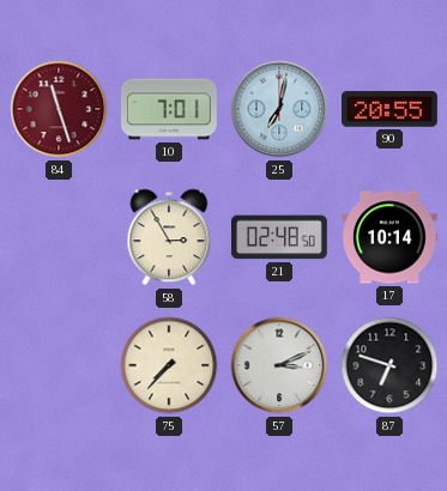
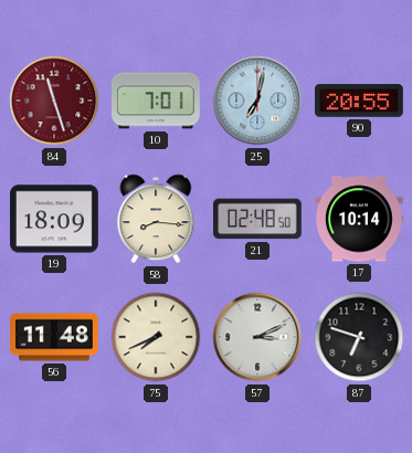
19: none -> 18:09 (55, 219)
58: 2:55 -> 8:16 (156, 219)
56: none -> 11:48 (55, 337)
75: 7:37 -> 7:41 (156, 337)
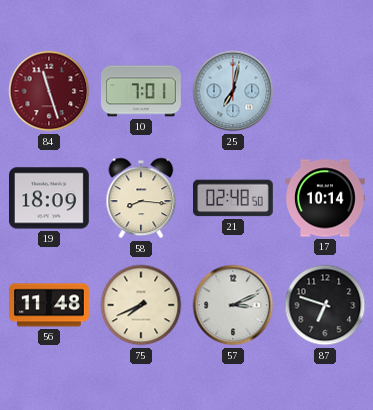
90: 20:55 -> none (360, 101)
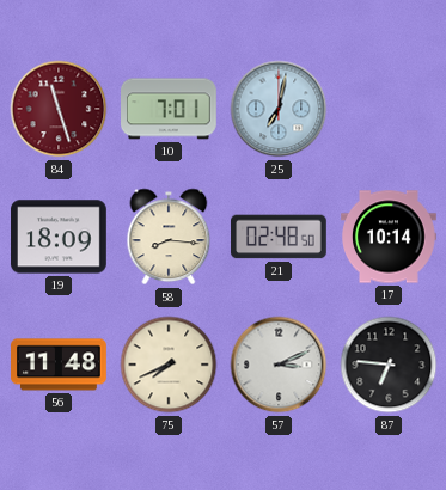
87: 6:48 -> 6:46 (389, 365)
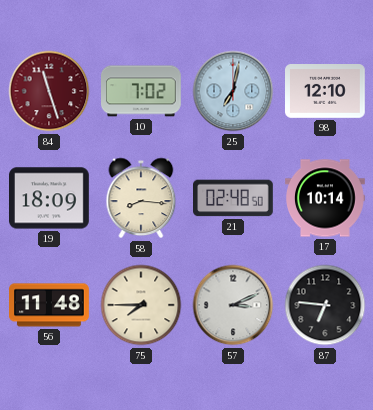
10: 7:01 -> 7:02 (142, 91)
98: none -> 12:10 (326, 92)
75: 7:41 -> 7:45 (141, 305)
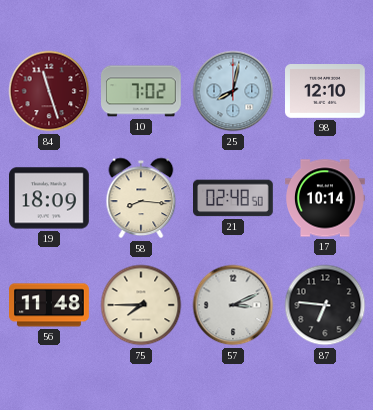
25: 7:02 -> 8:02 (233, 91)
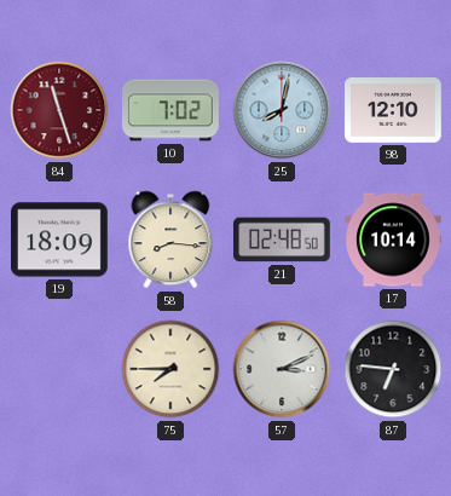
56: 11:48 -> none (50, 305)
